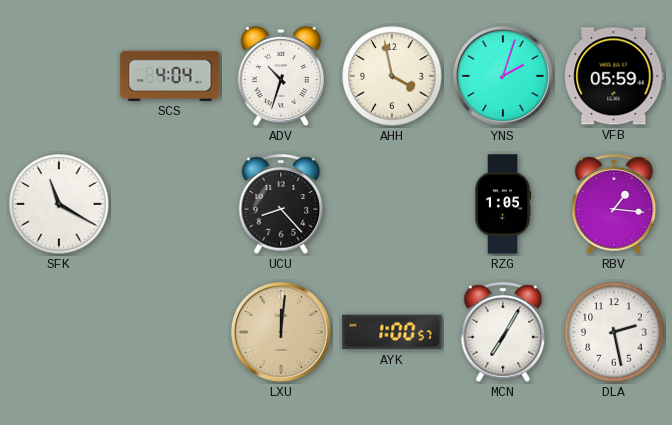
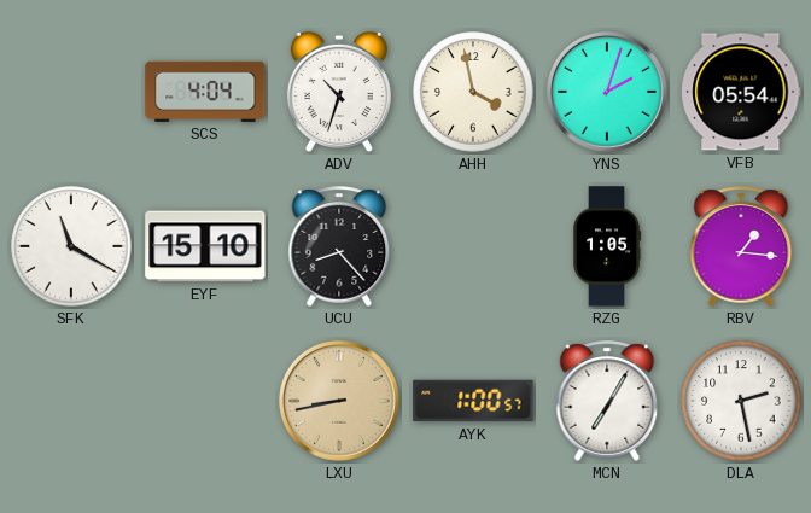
VFB: 05:59 -> 05:54 (741, 92)
EYF: none -> 15:10 (205, 246)
LXU: 12:01 -> 8:43 (340, 402)
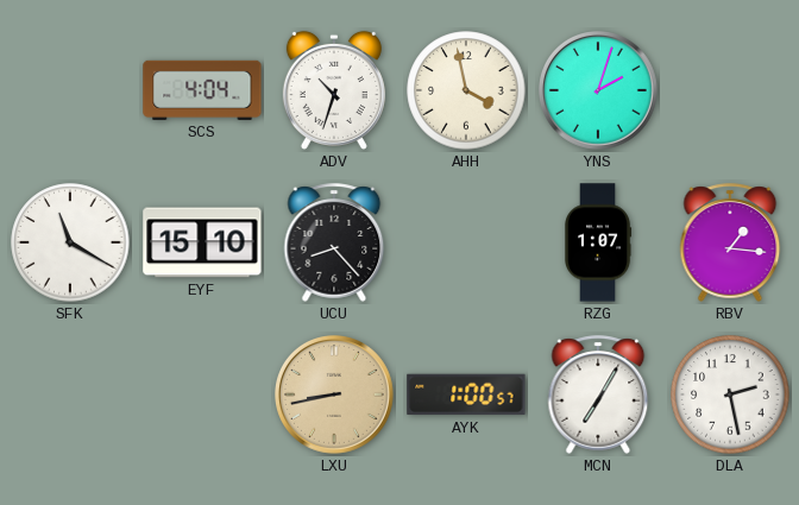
VFB: 05:54 -> none (741, 92)
RZG: 1:05 -> 1:07 (599, 242)
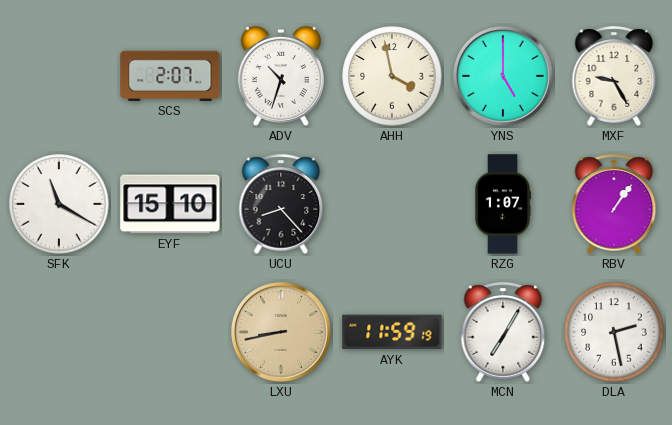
SCS: 4:04 -> 2:07 (170, 76)
YNS: 2:03 -> 5:00 (504, 77)
MXF: none -> 9:25 (614, 76)
RBV: 1:16 -> 1:06 (614, 204)
AYK: 1:00 -> 11:59 (392, 332)
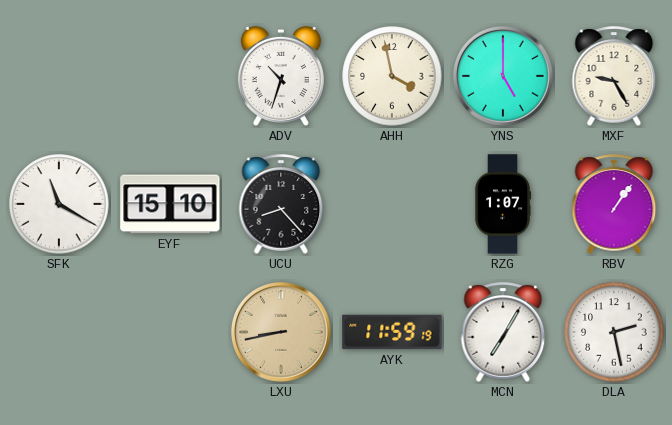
SCS: 2:07 -> none (170, 76)
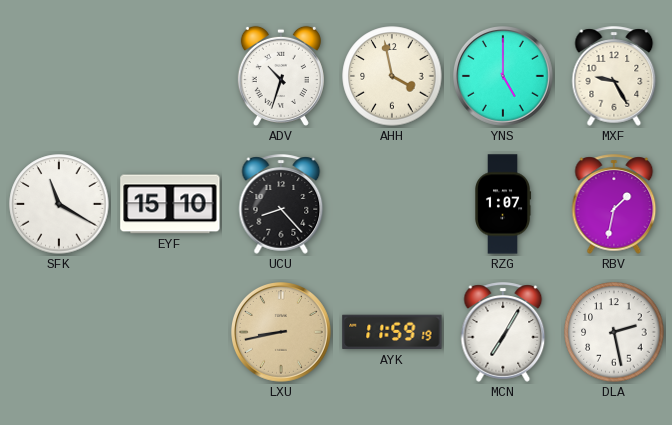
RBV: 1:06 -> 1:32 (614, 204)
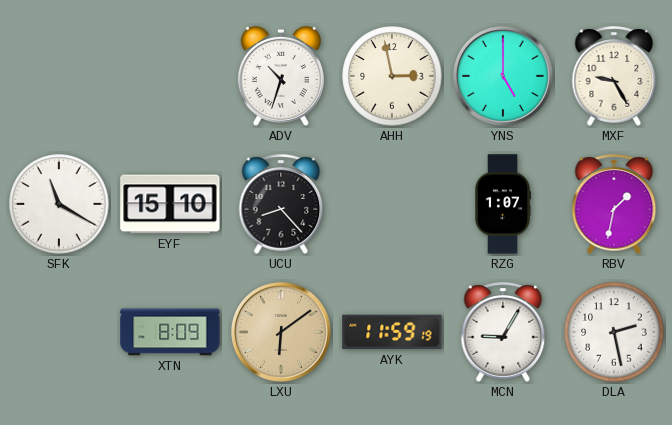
AHH: 3:58 -> 2:58 (392, 76)
XTN: none -> 8:09 (170, 332)
LXU: 8:43 -> 6:09 (282, 333)
MCN: 7:05 -> 9:05 (503, 332)
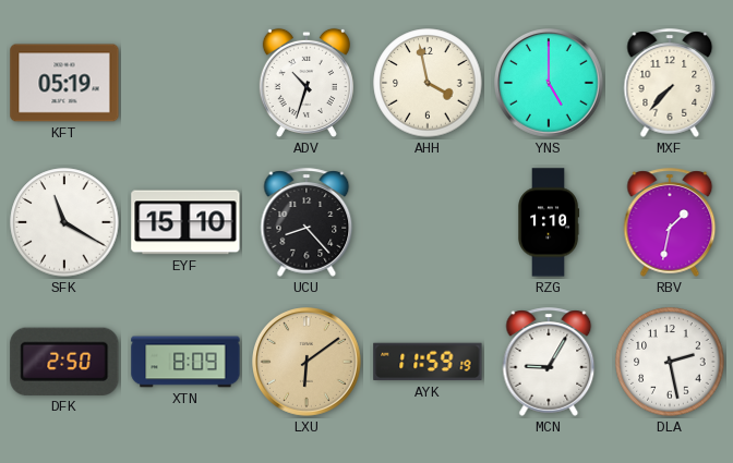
KFT: none -> 05:19 (64, 83)
AHH: 2:58 -> 3:58 (428, 83)
MXF: 9:25 -> 7:37 (670, 83)
RZG: 1:07 -> 1:10 (550, 222)
DFK: none -> 2:50 (64, 362)
